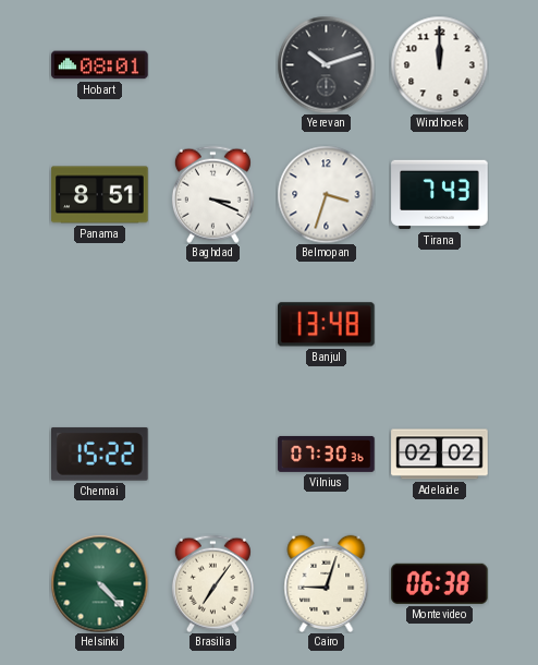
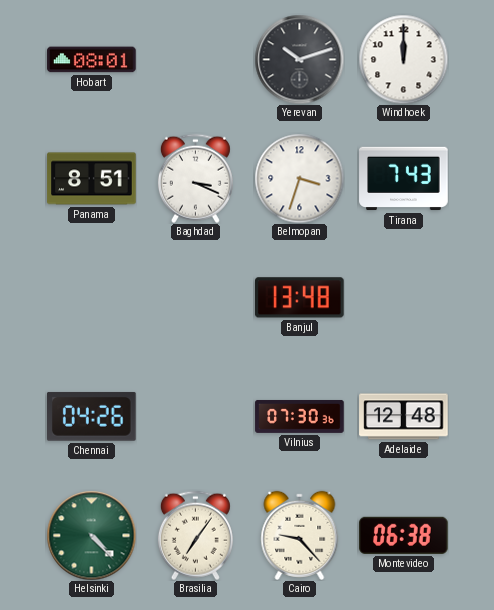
Chennai: 15:22 -> 04:26 (92, 416)
Adelaide: 02:02 -> 12:48 (404, 417)
Cairo: 9:03 -> 9:23 (300, 535)
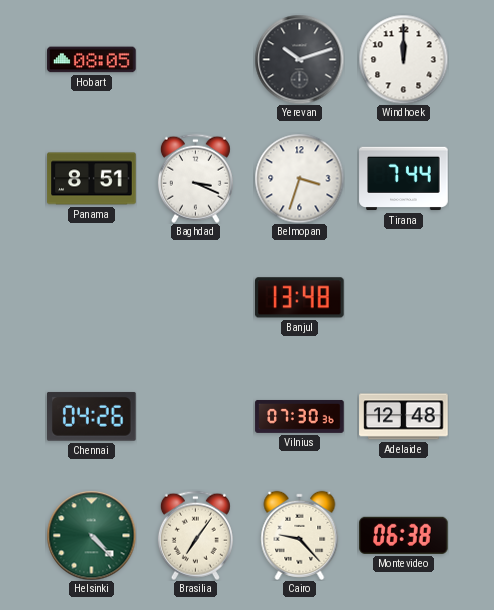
Hobart: 08:01 -> 08:05 (92, 60)
Tirana: 7:43 -> 7:44 (404, 179)
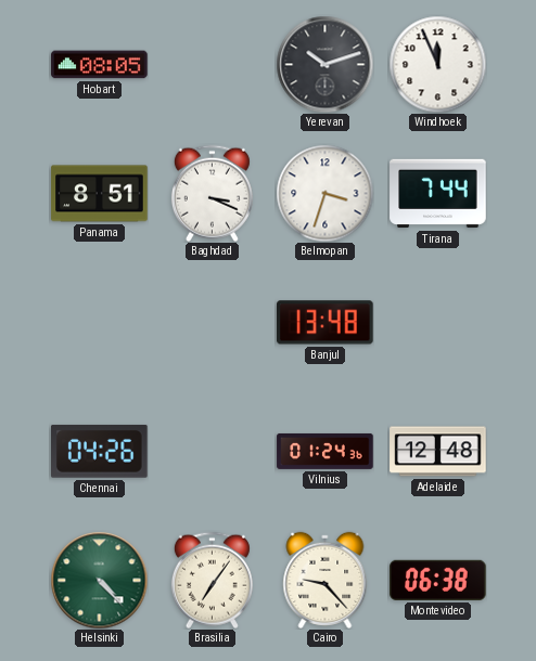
Windhoek: 12:00 -> 11:56 (437, 64)
Vilnius: 07:30 -> 01:24 (326, 451)
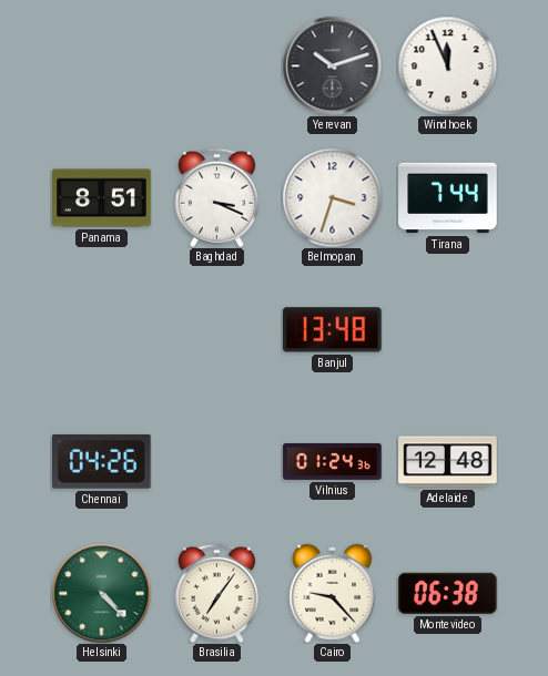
Hobart: 08:05 -> none (100, 65)
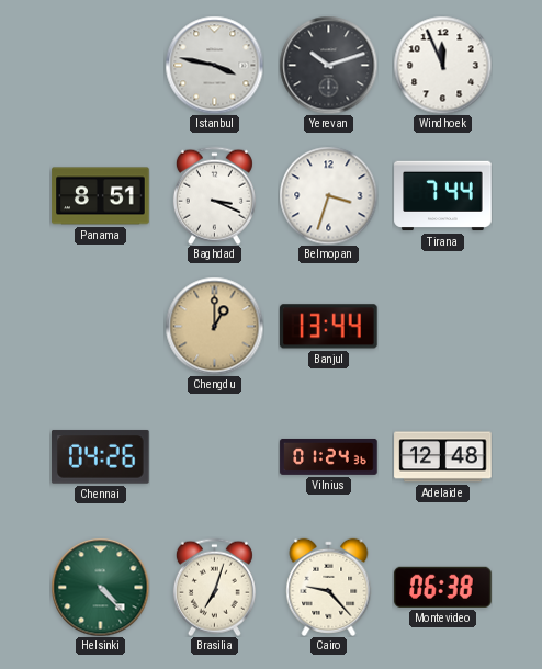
Istanbul: none -> 3:47 (214, 65)
Chengdu: none -> 1:00 (214, 326)
Banjul: 13:48 -> 13:44 (329, 327)
Brasilia: 7:06 -> 7:03 (214, 587)
